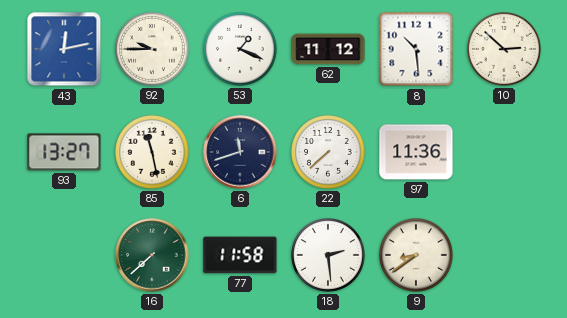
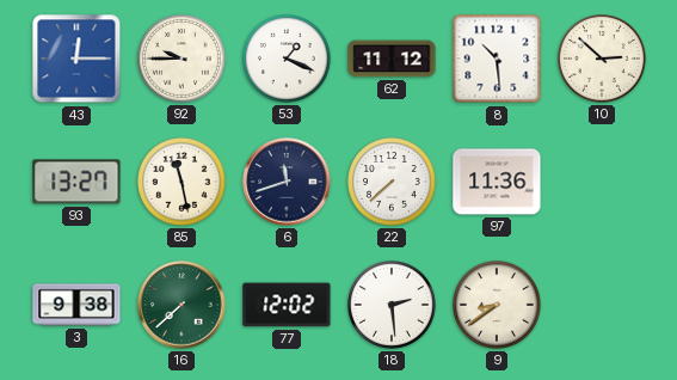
43: 12:13 -> 12:15 (76, 59)
3: none -> 9:38 (76, 305)
77: 11:58 -> 12:02 (287, 305)
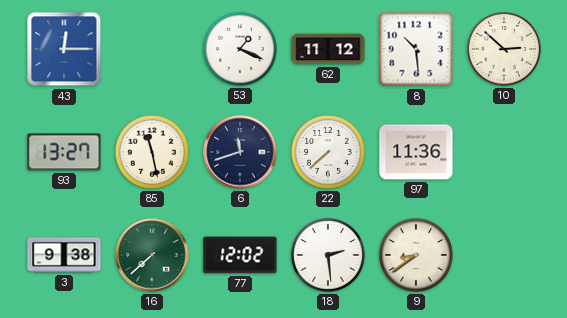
92: 9:45 -> none (183, 60)
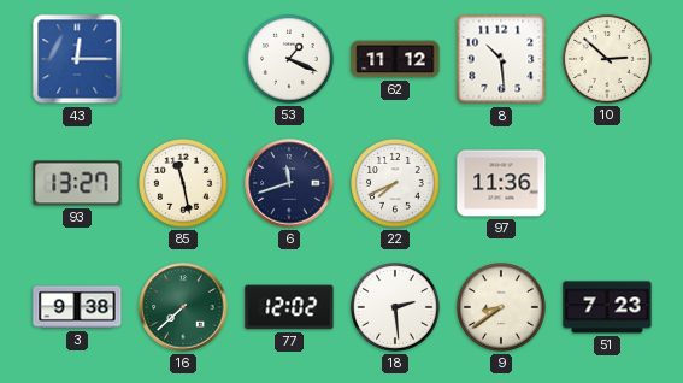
22: 7:38 -> 7:41 (396, 184)
51: none -> 7:23 (607, 307)
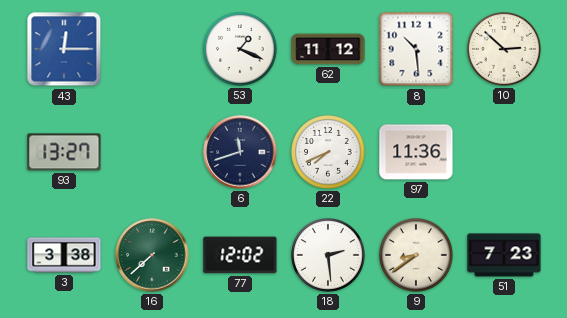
85: 11:28 -> none (184, 184)
3: 9:38 -> 3:38 (64, 255)
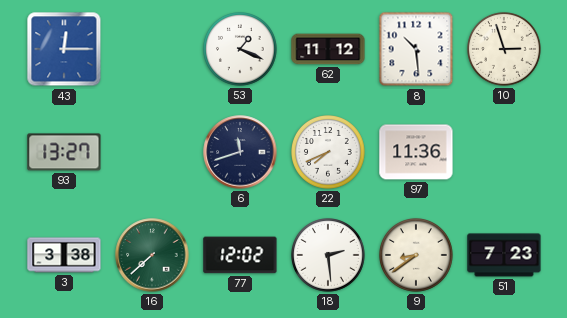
10: 2:52 -> 2:57 (505, 50)
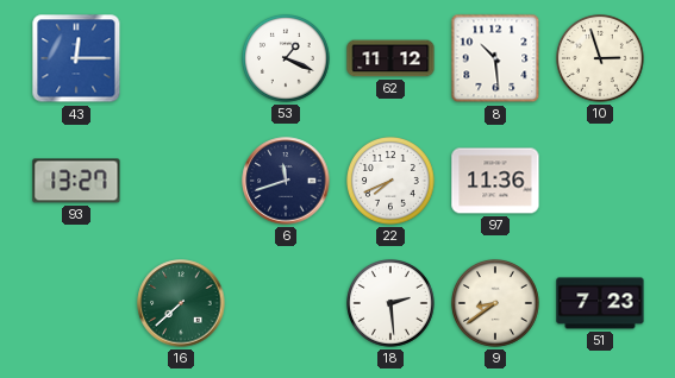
3: 3:38 -> none (64, 255)
77: 12:02 -> none (240, 255)
